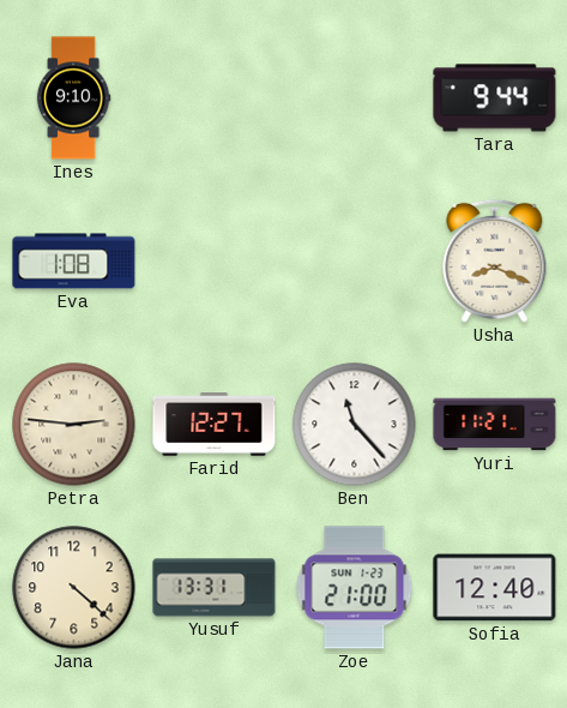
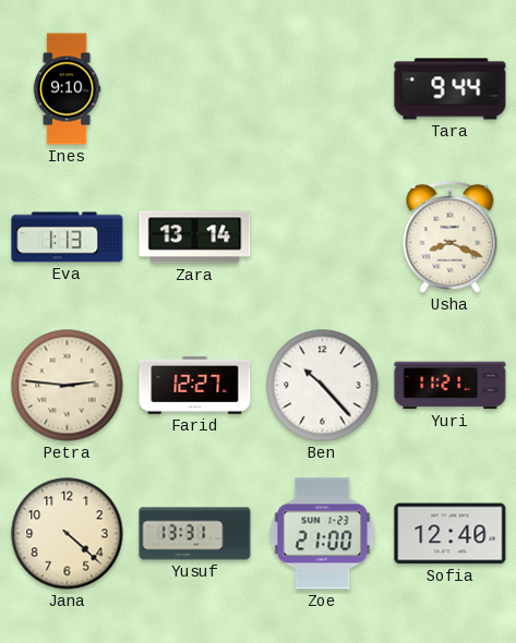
Eva: 1:08 -> 1:13 (68, 238)
Zara: none -> 13:14 (195, 238)
Ben: 11:23 -> 10:23 (323, 386)
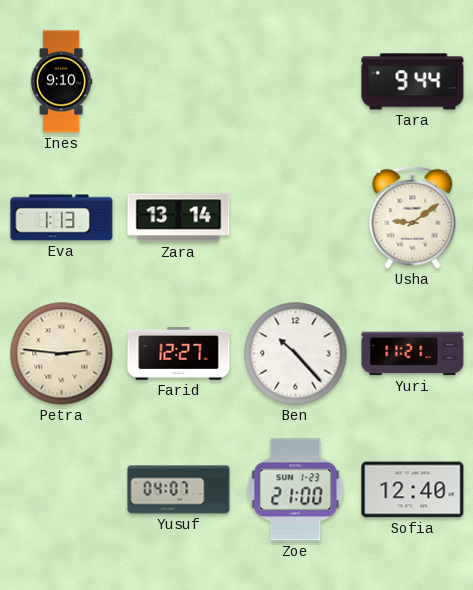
Usha: 8:19 -> 9:09 (413, 217)
Jana: 4:22 -> none (68, 534)
Yusuf: 13:31 -> 04:07 (179, 490)
